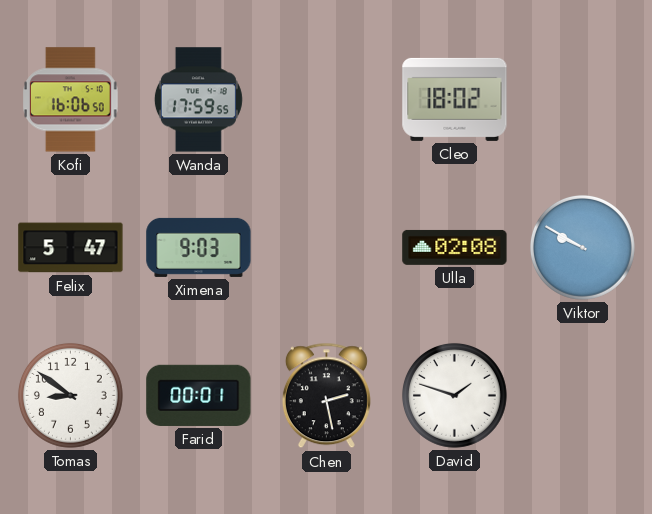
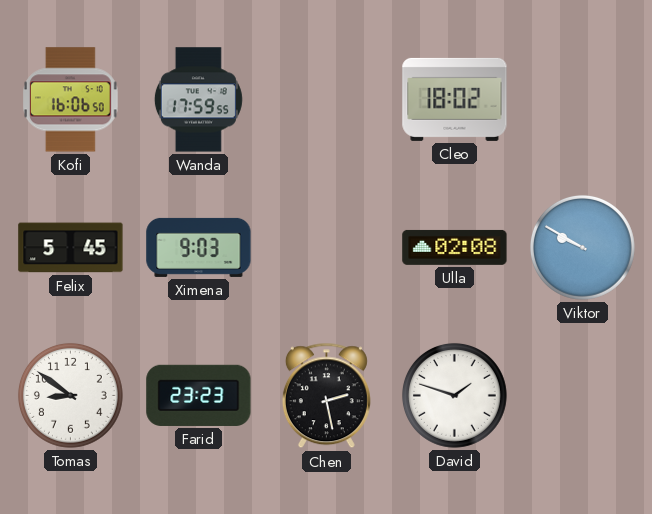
Felix: 5:47 -> 5:45 (71, 248)
Farid: 00:01 -> 23:23 (199, 395)
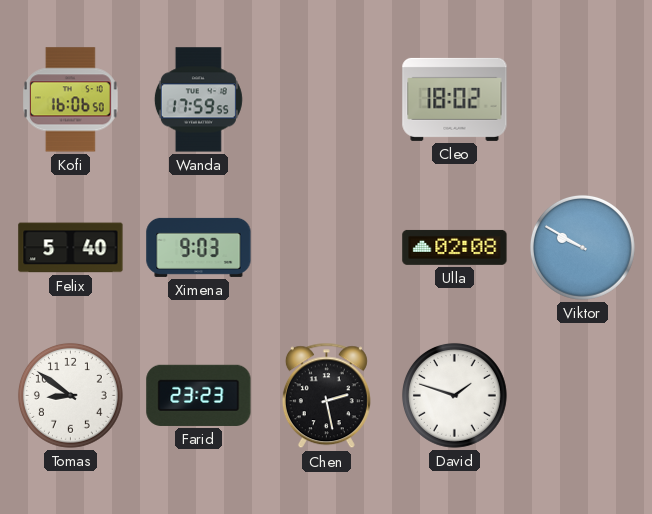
Felix: 5:45 -> 5:40 (71, 248)
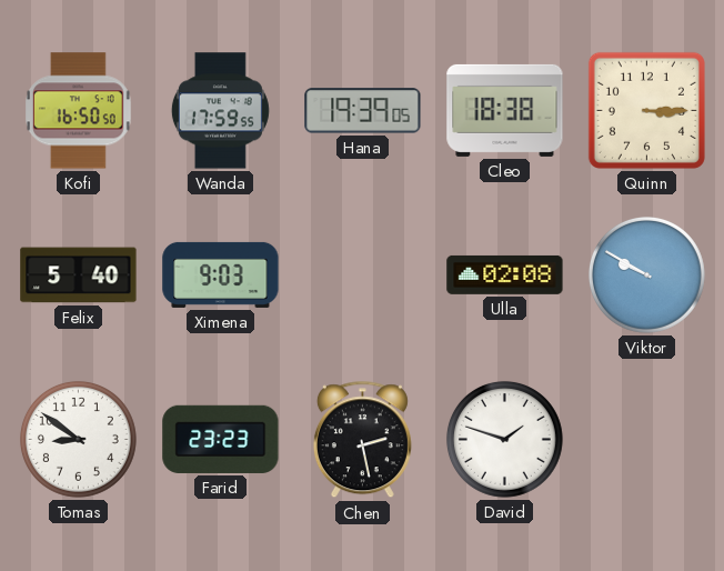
Kofi: 16:06 -> 16:50 (79, 111)
Hana: none -> 19:39 (363, 111)
Cleo: 18:02 -> 18:38 (505, 110)
Quinn: none -> 3:15 (646, 110)
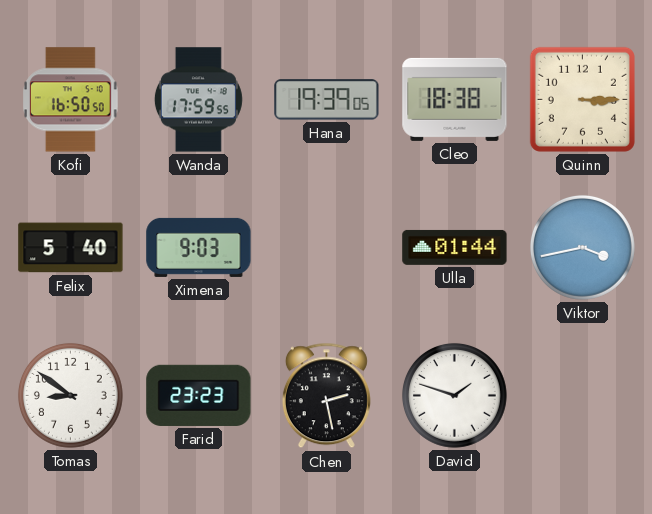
Ulla: 02:08 -> 01:44 (455, 247)
Viktor: 9:50 -> 3:43 (582, 247)
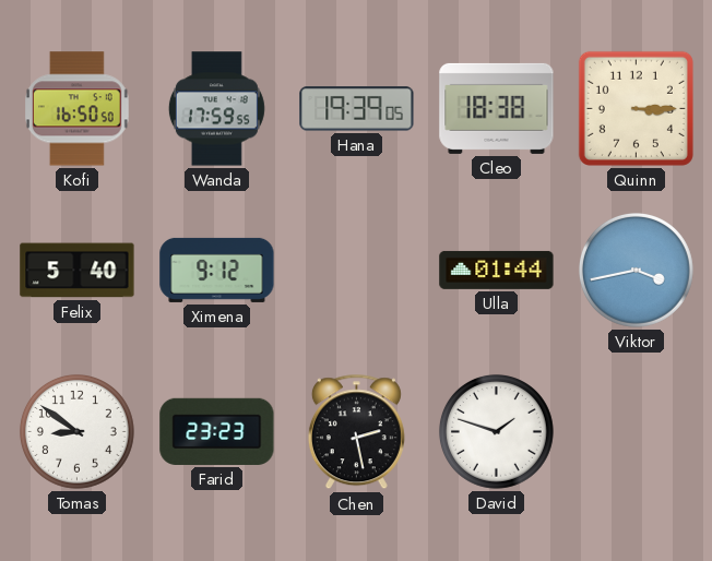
Ximena: 9:03 -> 9:12 (217, 270)
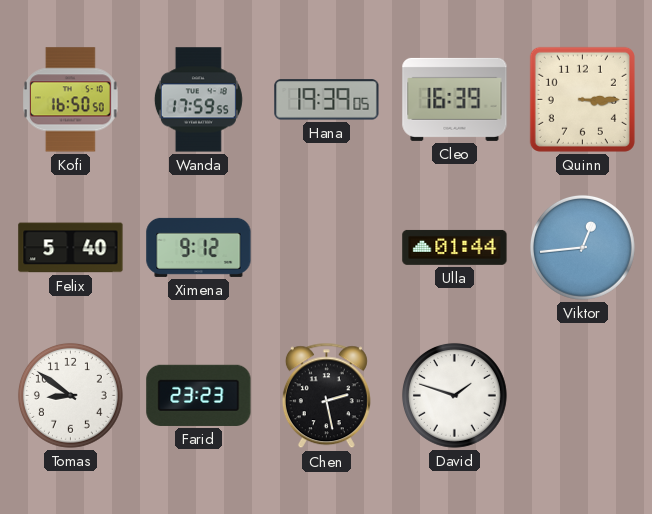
Cleo: 18:38 -> 16:39 (455, 99)
Viktor: 3:43 -> 12:44 (582, 247)
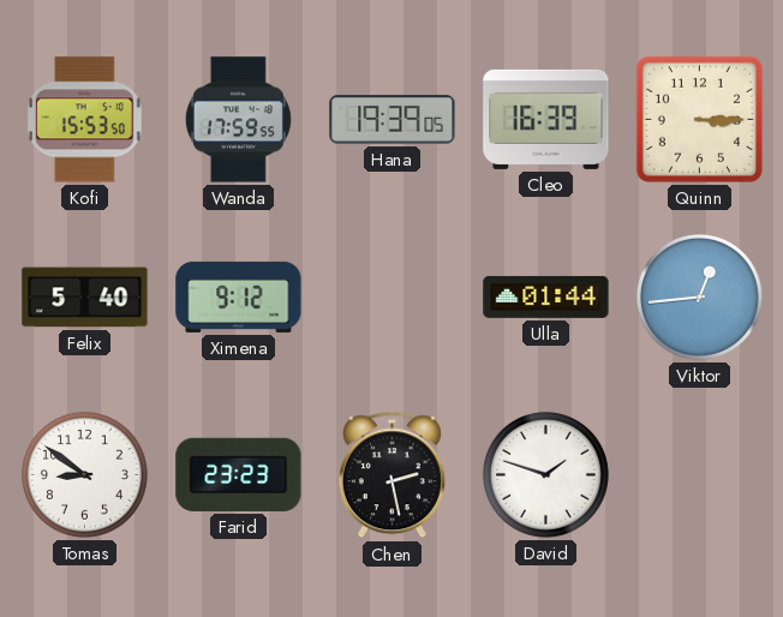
Kofi: 16:50 -> 15:53 (85, 120)
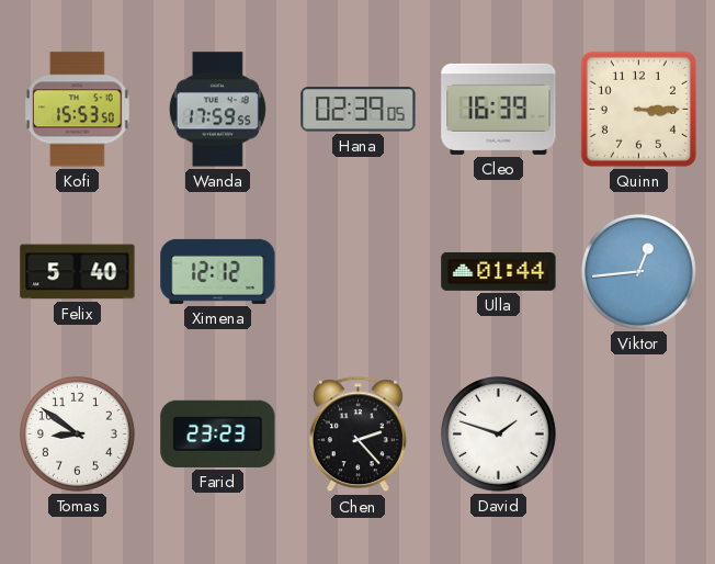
Hana: 19:39 -> 02:39 (359, 110)
Ximena: 9:12 -> 12:12 (218, 271)
Chen: 2:28 -> 2:23 (357, 435)
